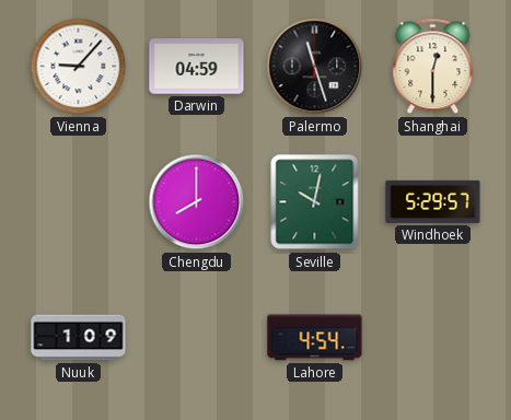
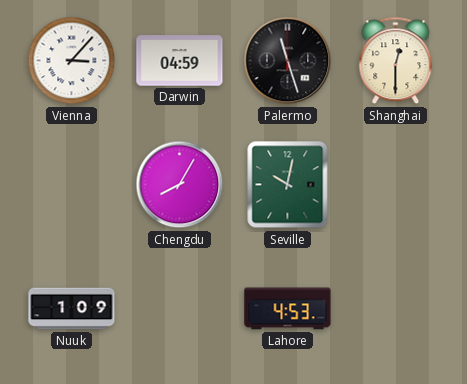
Vienna: 9:07 -> 3:07 (72, 61)
Chengdu: 8:00 -> 8:05 (180, 185)
Windhoek: 5:29 -> none (433, 201)
Lahore: 4:54 -> 4:53 (288, 309)
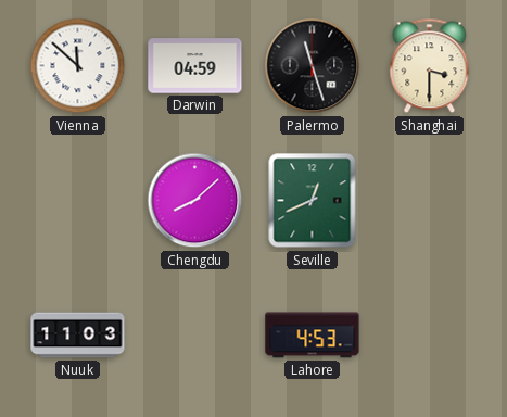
Vienna: 3:07 -> 11:52 (78, 66)
Shanghai: 12:30 -> 3:30 (430, 66)
Chengdu: 8:05 -> 8:08 (195, 201)
Seville: 10:02 -> 12:41 (313, 201)
Nuuk: 1:09 -> 11:03 (78, 336)
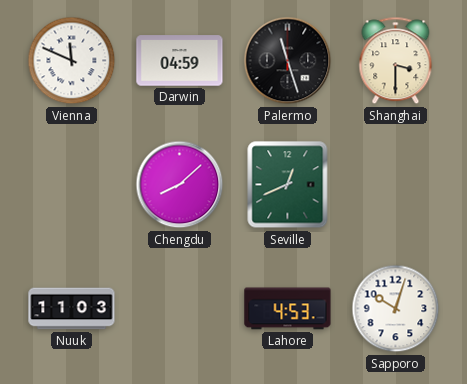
Vienna: 11:52 -> 11:49 (72, 61)
Sapporo: none -> 10:03 (396, 309)
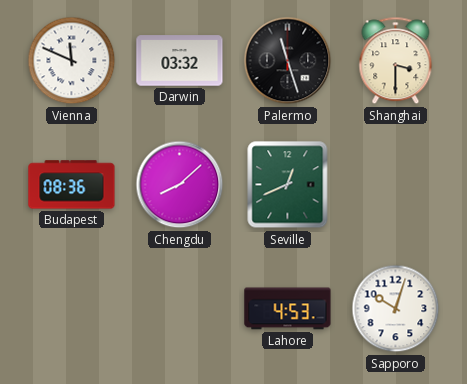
Darwin: 04:59 -> 03:32 (180, 61)
Budapest: none -> 08:36 (72, 185)
Nuuk: 11:03 -> none (72, 309)
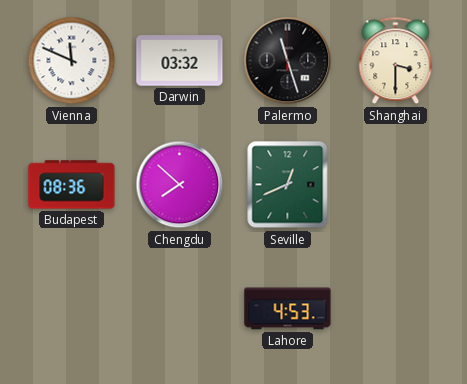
Chengdu: 8:08 -> 7:52 (180, 185)
Sapporo: 10:03 -> none (396, 309)
